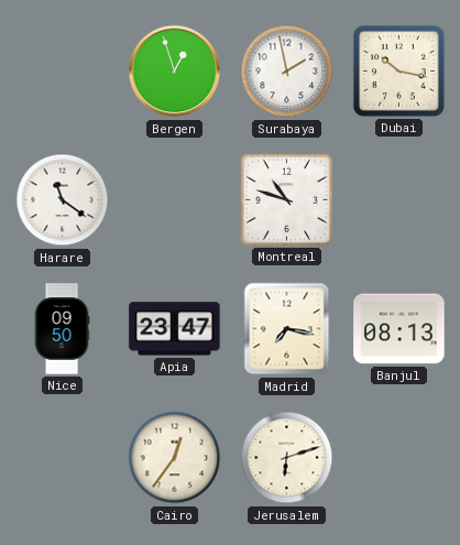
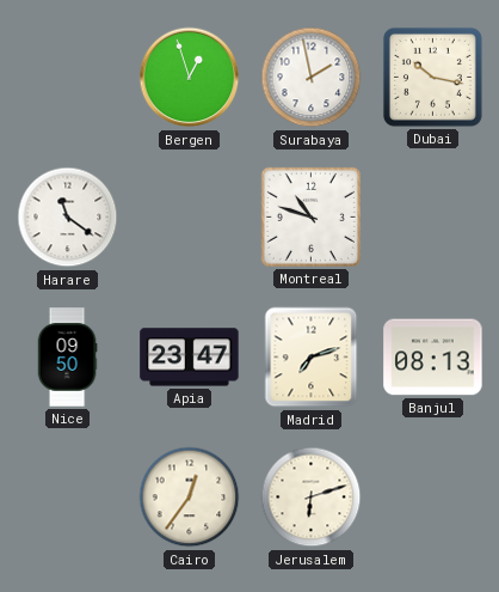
Madrid: 7:17 -> 7:12 (312, 358)
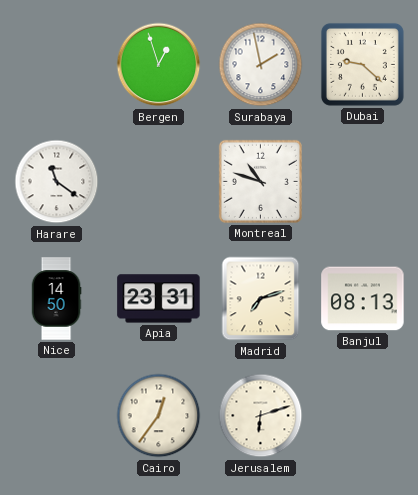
Dubai: 10:17 -> 9:22 (362, 64)
Nice: 09:50 -> 14:50 (56, 299)
Apia: 23:47 -> 23:31 (159, 299)
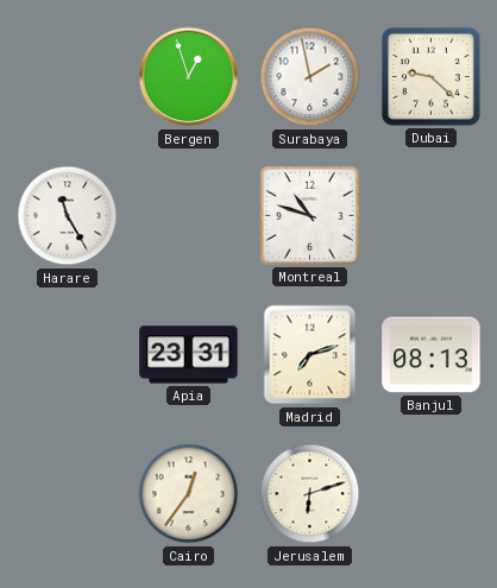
Harare: 11:21 -> 11:25 (68, 216)
Nice: 14:50 -> none (56, 299)
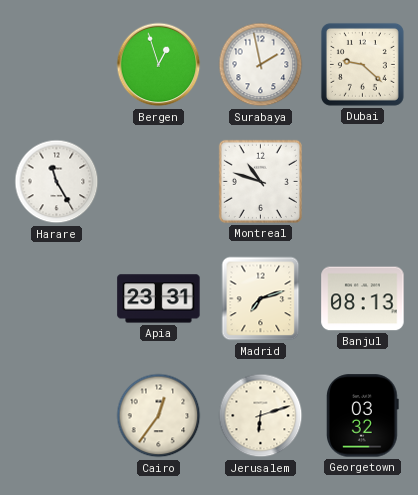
Georgetown: none -> 03:32 (362, 416)
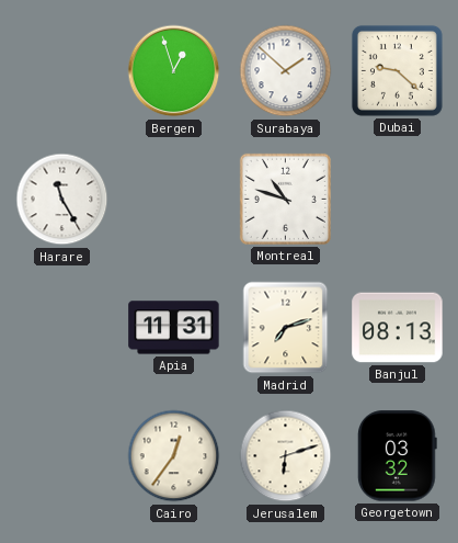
Surabaya: 1:58 -> 1:52 (286, 71)
Apia: 23:31 -> 11:31 (174, 328)
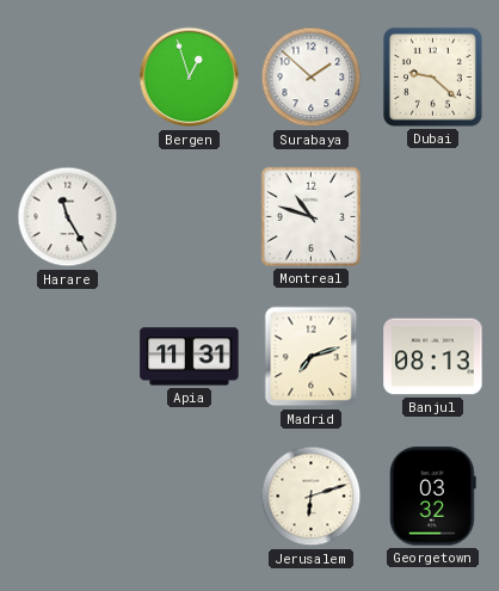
Cairo: 12:36 -> none (174, 456)
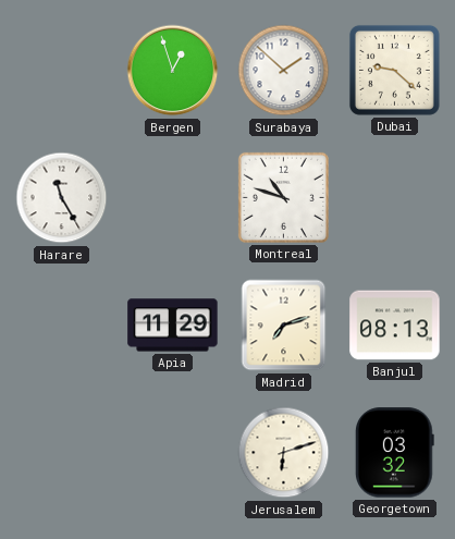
Apia: 11:31 -> 11:29 (173, 326)
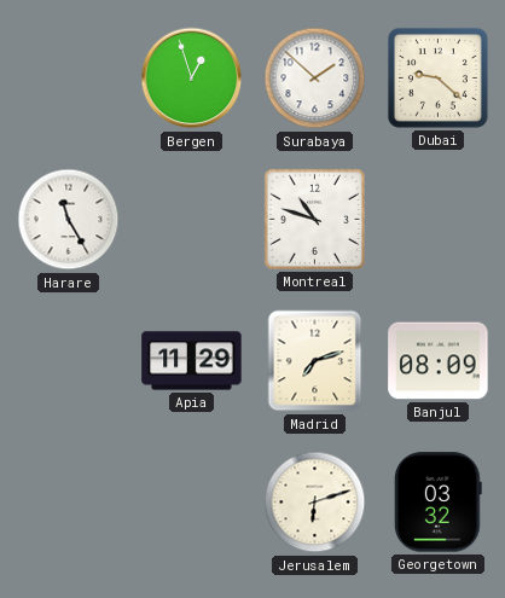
Banjul: 08:13 -> 08:09 (439, 361)
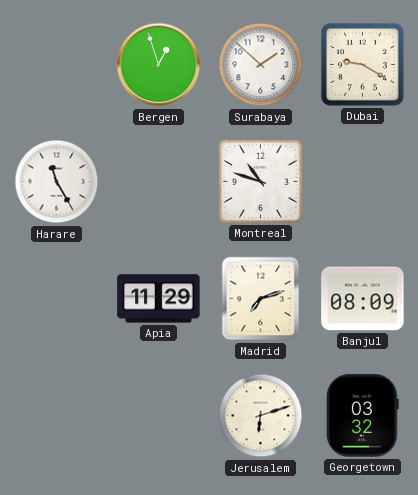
Dubai: 9:22 -> 9:20 (362, 64)
